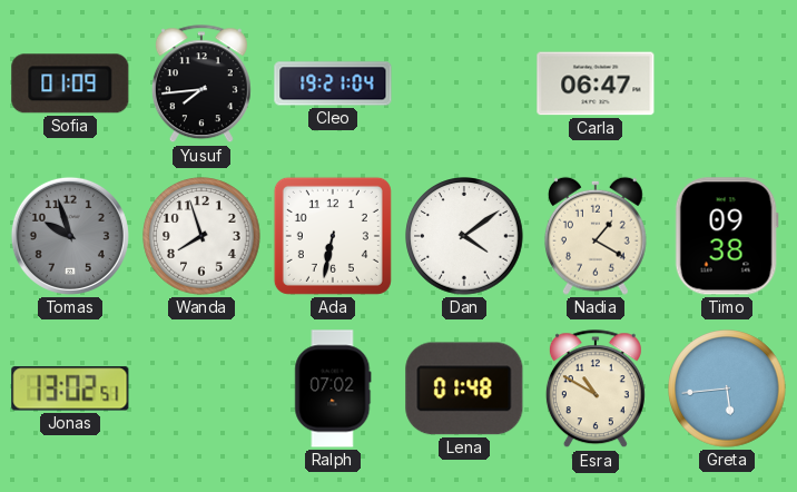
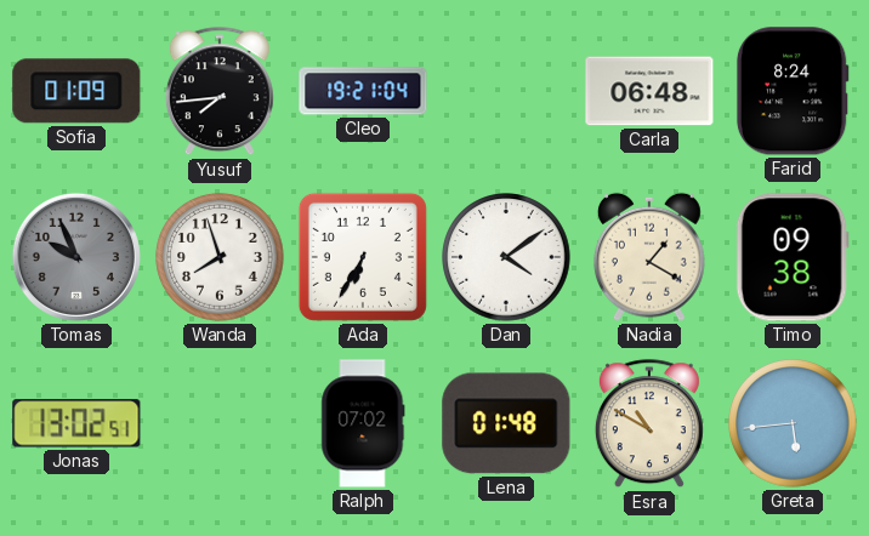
Carla: 06:47 -> 06:48 (649, 91)
Farid: none -> 8:24 (793, 91)
Tomas: 9:57 -> 9:56 (76, 257)
Ada: 6:32 -> 6:35 (363, 257)
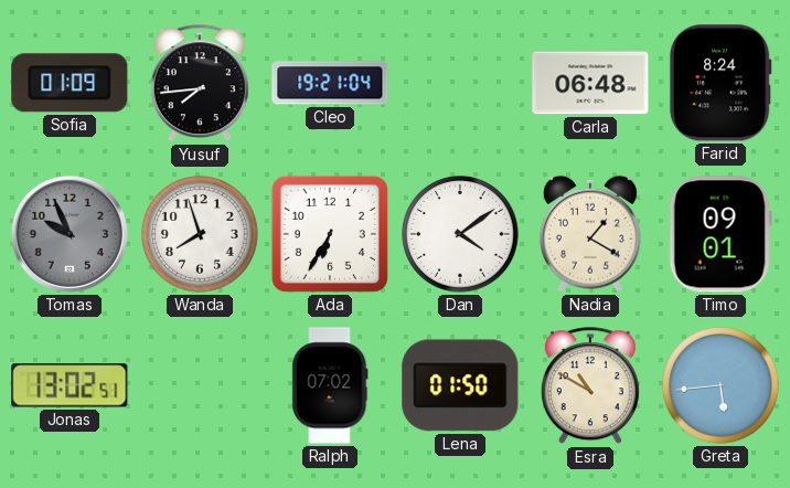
Timo: 09:38 -> 09:01 (720, 234)
Lena: 01:48 -> 01:50 (460, 385)
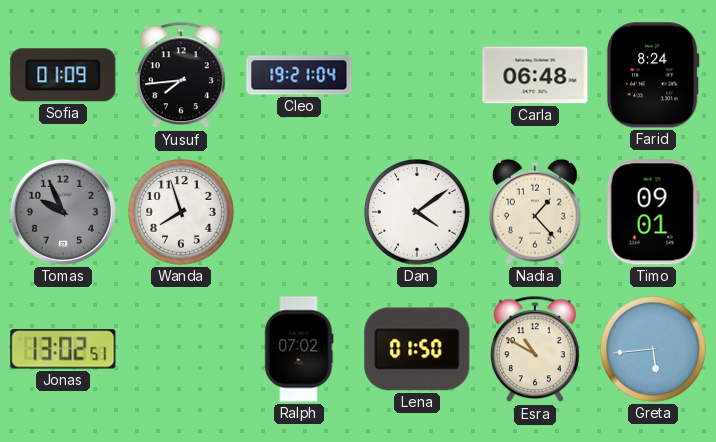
Ada: 6:35 -> none (330, 234)
Nadia: 1:20 -> 1:23 (535, 212)
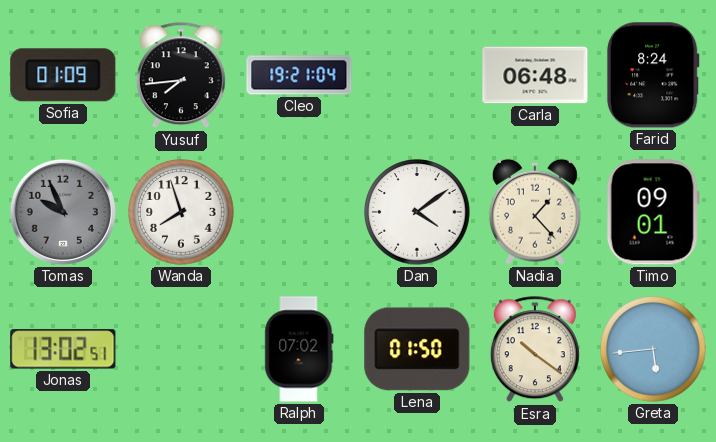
Esra: 10:50 -> 10:21 (535, 350)
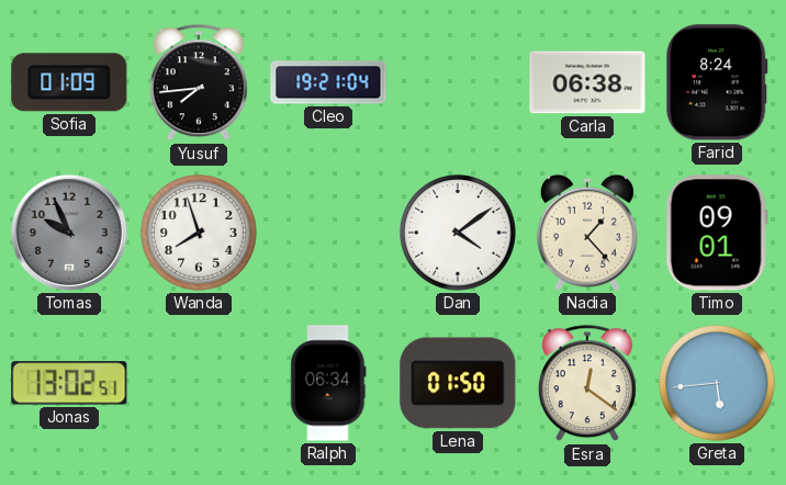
Carla: 06:48 -> 06:38 (587, 82)
Ralph: 07:02 -> 06:34 (328, 383)
Esra: 10:21 -> 12:21 (587, 384)
